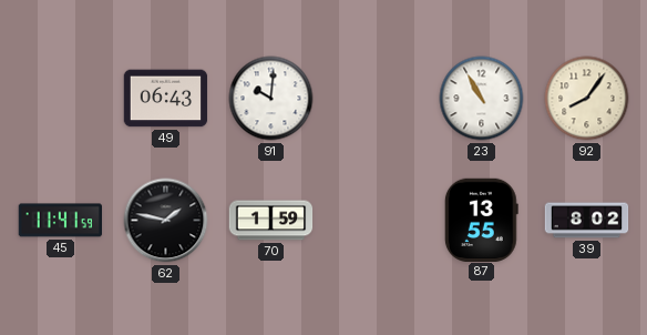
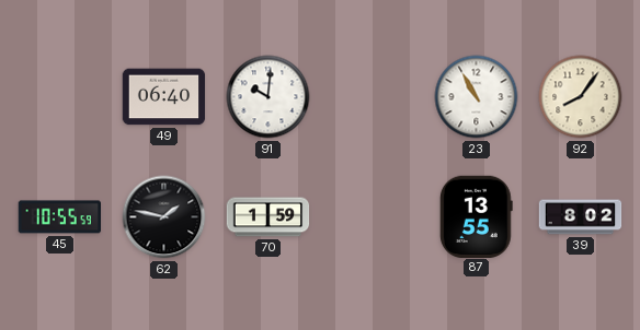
49: 06:43 -> 06:40 (164, 97)
45: 11:41 -> 10:55 (59, 217)
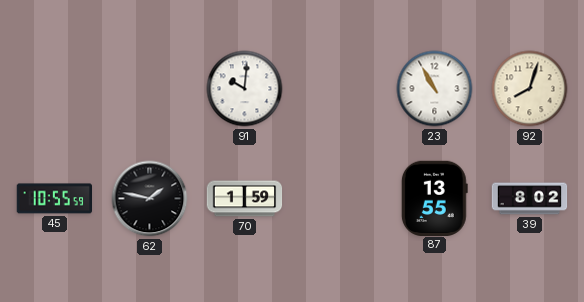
49: 06:40 -> none (164, 97)
92: 8:06 -> 8:03 (530, 89)
